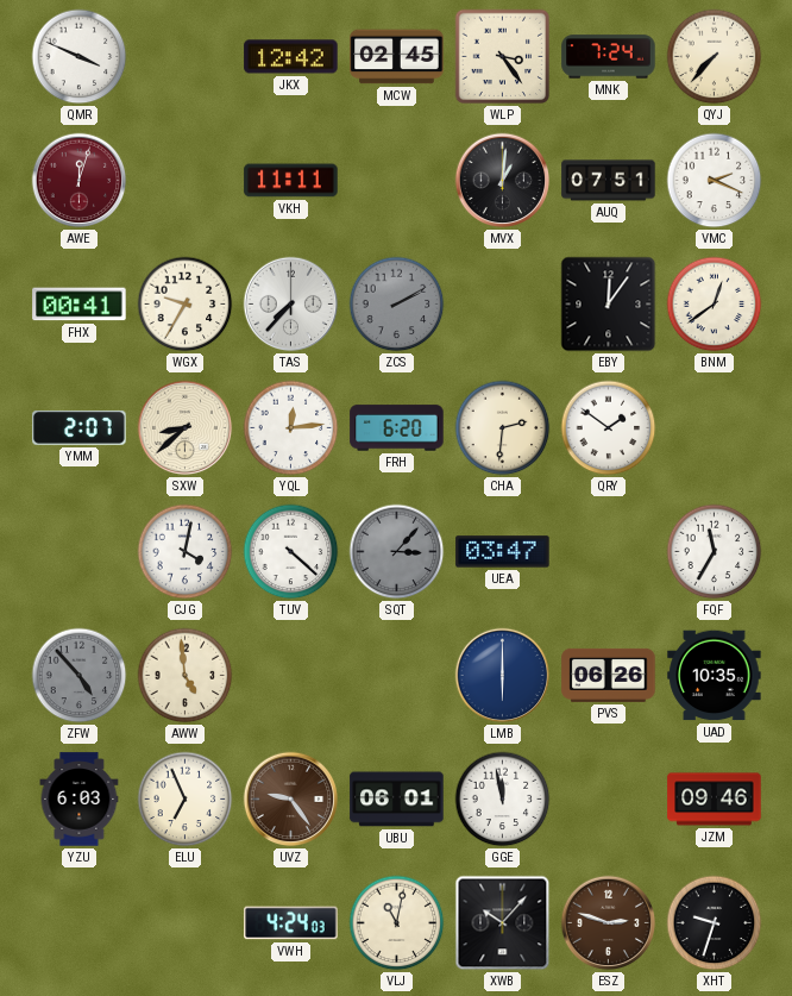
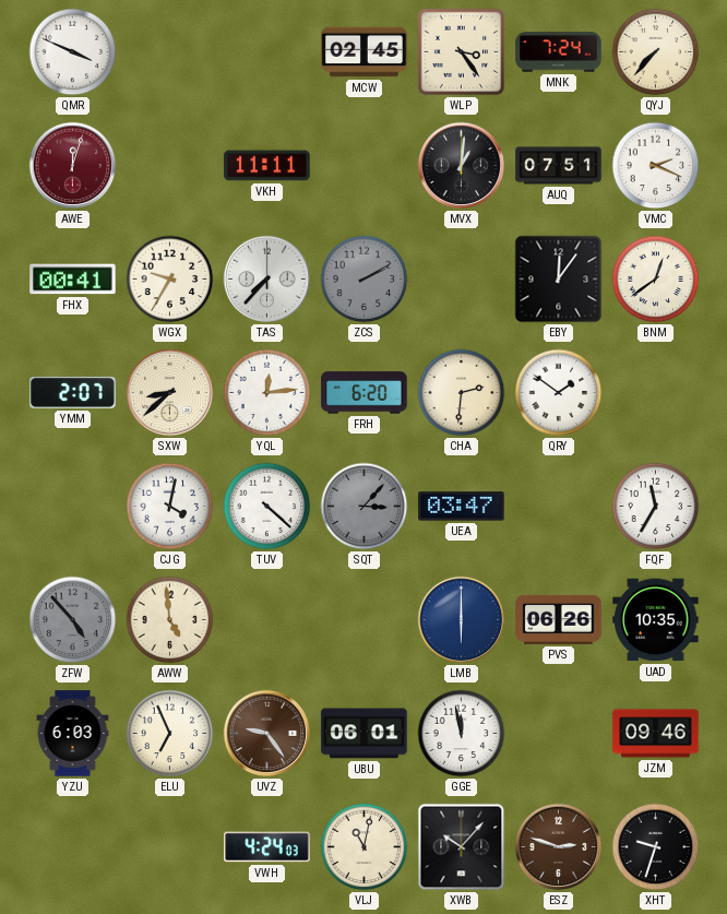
JKX: 12:42 -> none (291, 57)
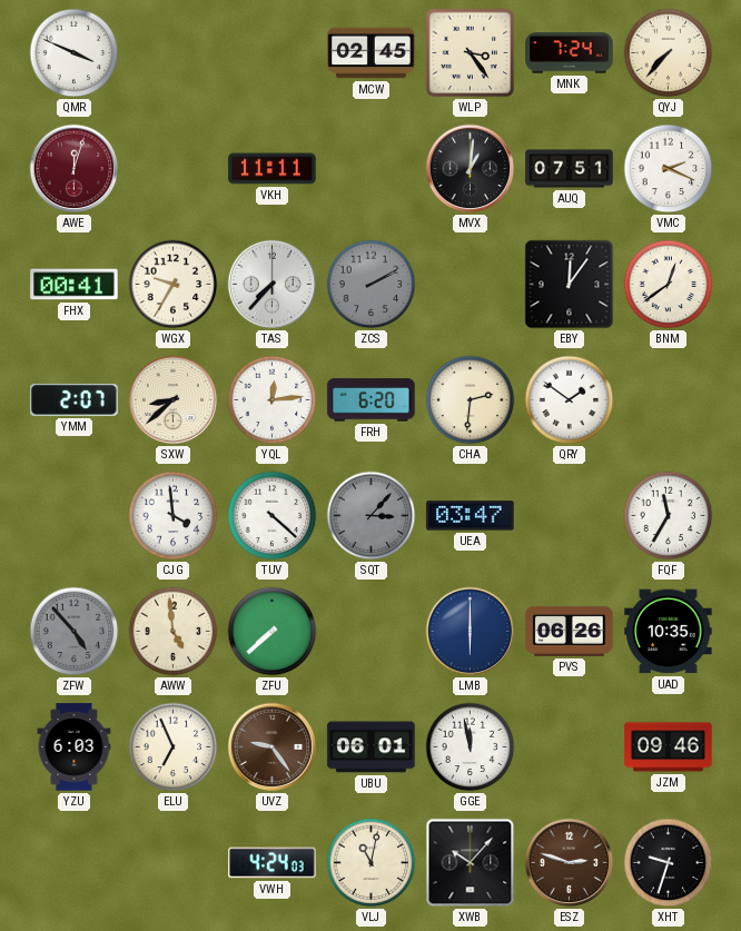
CJG: 4:02 -> 3:59 (174, 516)
ZFU: none -> 7:38 (273, 632)
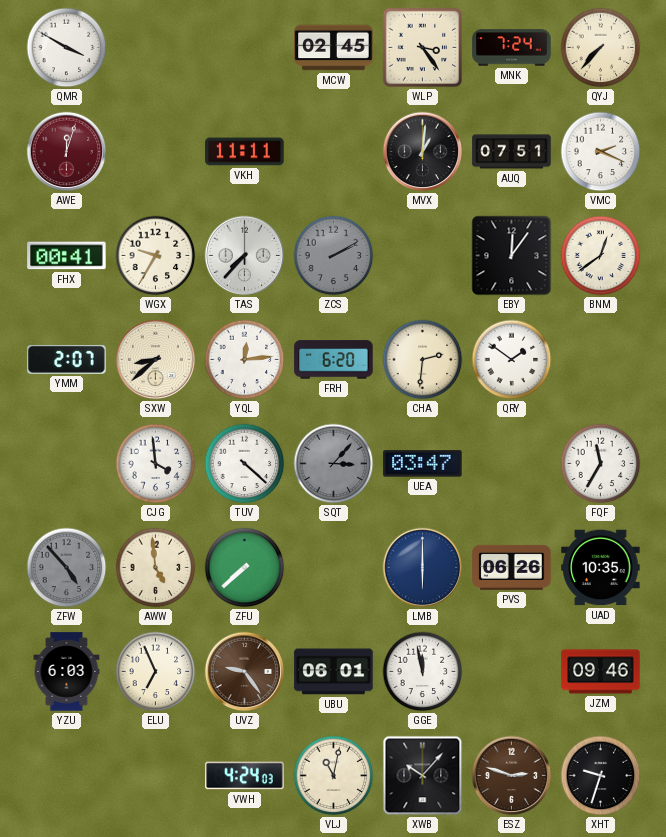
QMR: 3:49 -> 3:50 (67, 48)
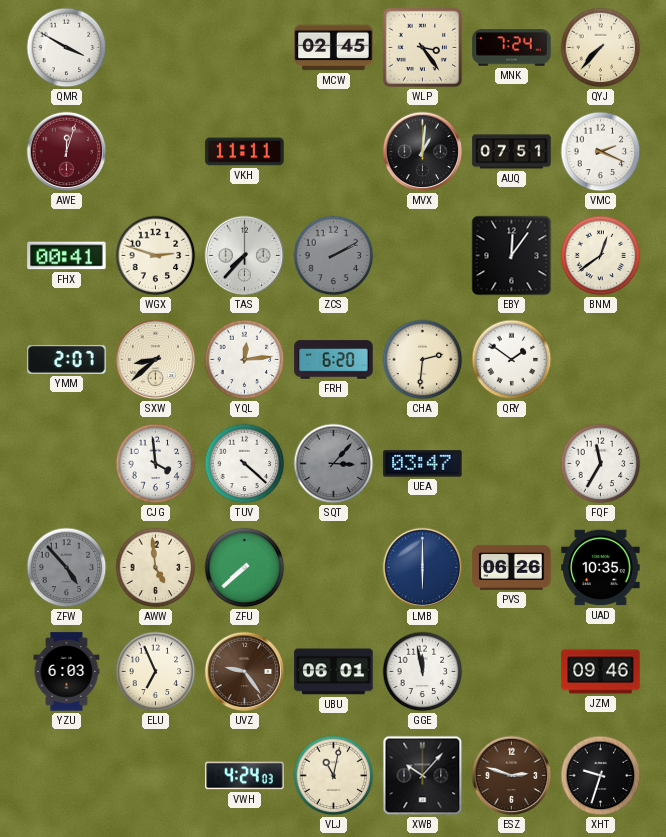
WGX: 9:35 -> 2:48 (156, 256)
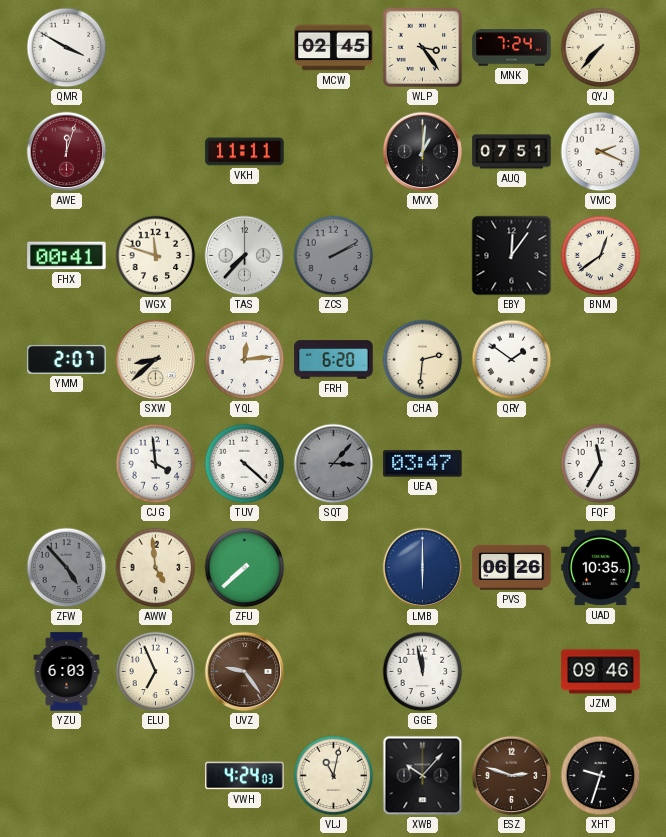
WGX: 2:48 -> 11:48 (156, 256)
UBU: 06:01 -> none (334, 672)
